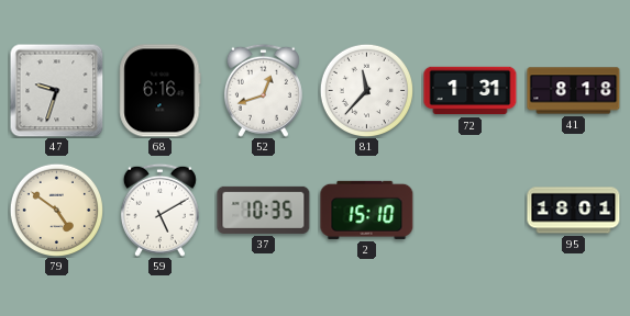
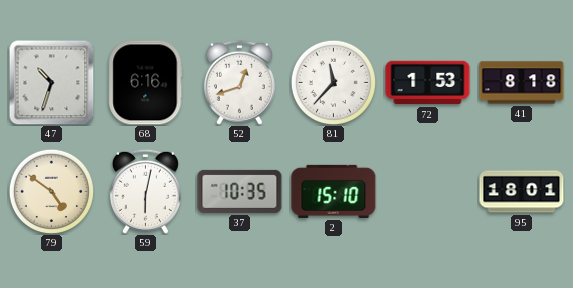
47: 9:33 -> 10:33 (51, 82)
72: 1:31 -> 1:53 (428, 83)
59: 5:10 -> 6:02 (145, 191)
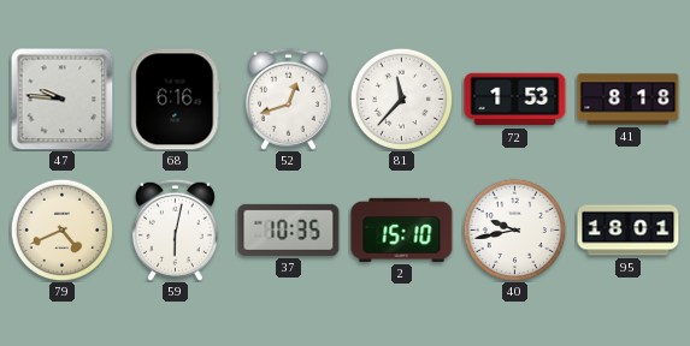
47: 10:33 -> 9:46 (61, 99)
79: 4:51 -> 4:41 (61, 229)
40: none -> 9:43 (514, 229)
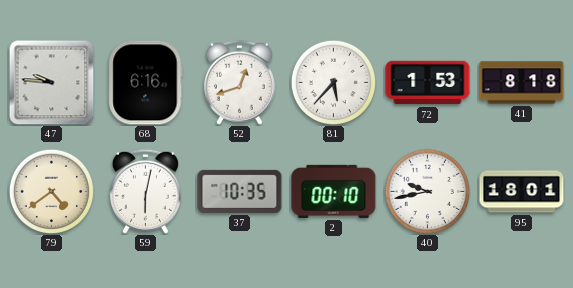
81: 11:37 -> 5:37 (333, 82)
79: 4:41 -> 4:39 (51, 191)
2: 15:10 -> 00:10 (334, 191)
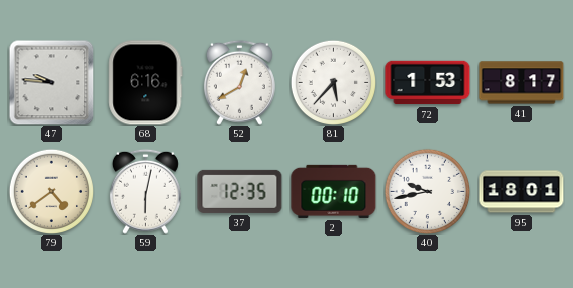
52: 12:42 -> 12:40 (239, 82)
41: 8:18 -> 8:17 (522, 83)
37: 10:35 -> 12:35 (240, 191)
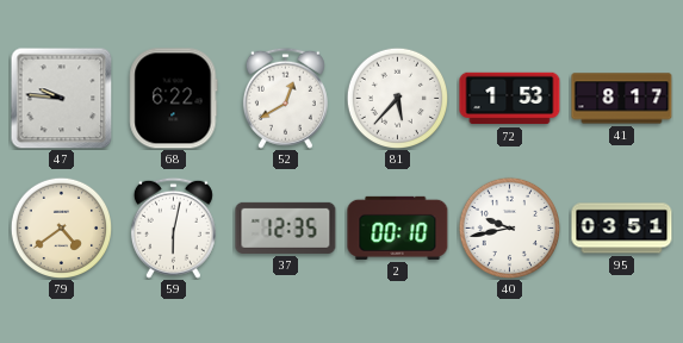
68: 6:16 -> 6:22 (174, 99)
95: 18:01 -> 03:51 (622, 229)
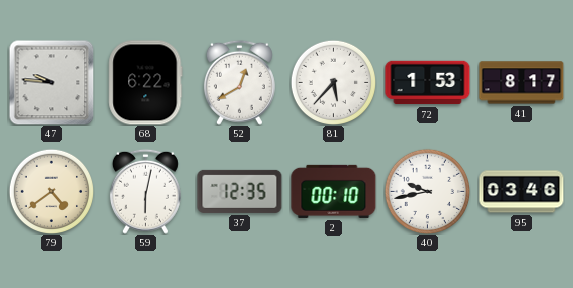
95: 03:51 -> 03:46 (522, 192)
